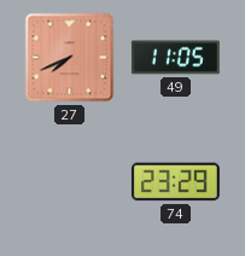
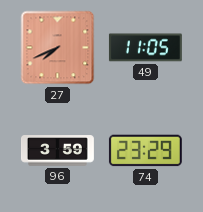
96: none -> 3:59 (57, 151)
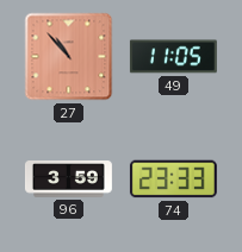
27: 7:41 -> 10:53 (69, 57)
74: 23:29 -> 23:33 (173, 179)
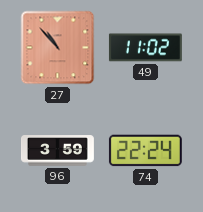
49: 11:05 -> 11:02 (145, 48)
74: 23:33 -> 22:24 (145, 151)
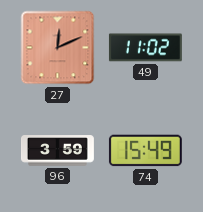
27: 10:53 -> 12:11 (58, 48)
74: 22:24 -> 15:49 (145, 151)
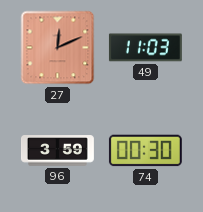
49: 11:02 -> 11:03 (145, 48)
74: 15:49 -> 00:30 (145, 151)
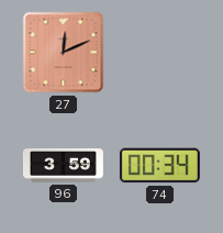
49: 11:03 -> none (145, 48)
74: 00:30 -> 00:34 (159, 166)
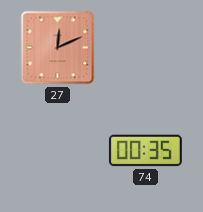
96: 3:59 -> none (63, 166)
74: 00:34 -> 00:35 (145, 151)
